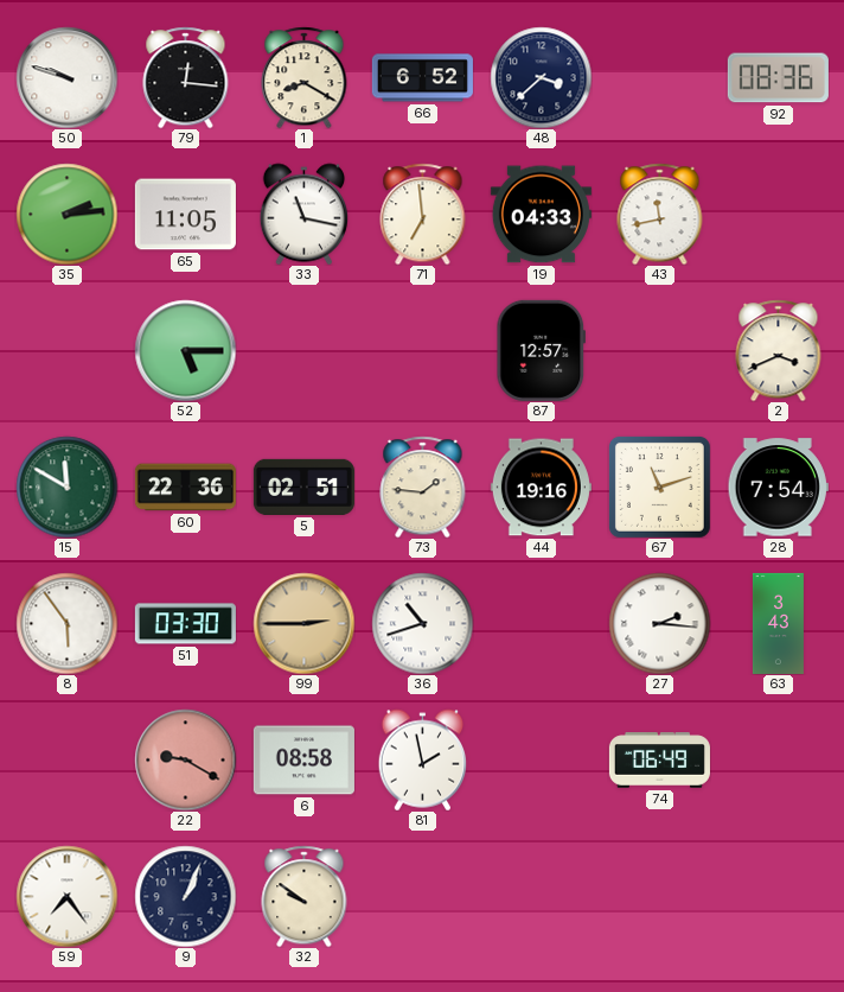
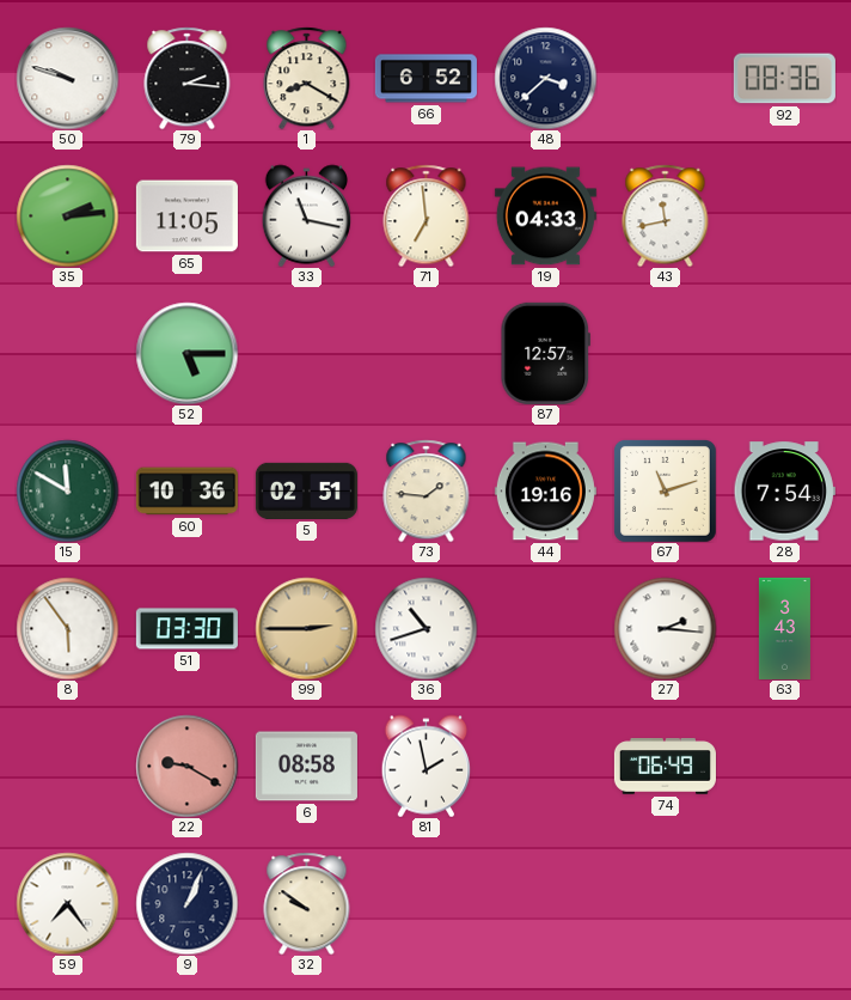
79: 12:16 -> 2:16 (188, 78)
2: 3:41 -> none (779, 350)
60: 22:36 -> 10:36 (186, 492)
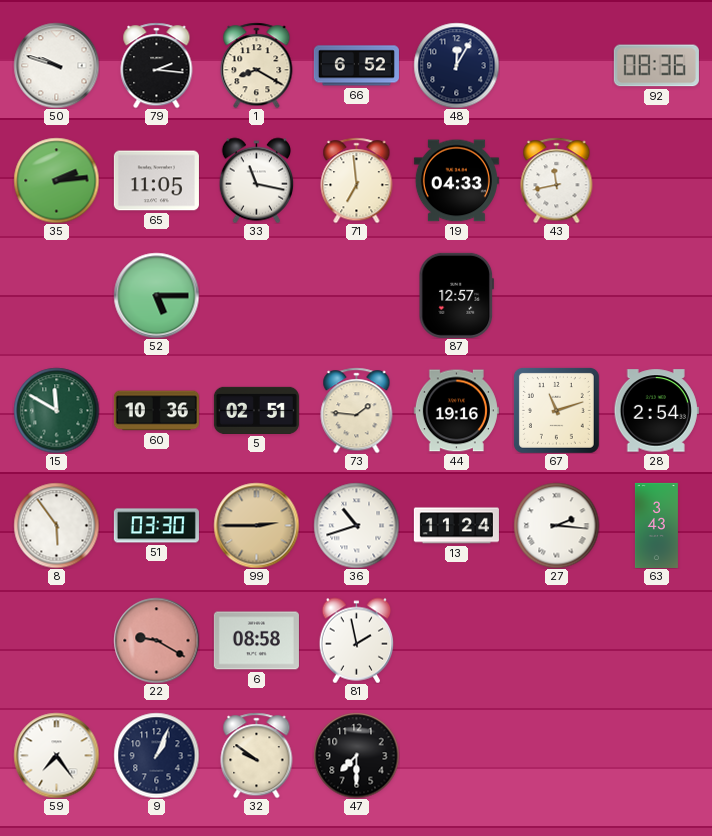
48: 3:38 -> 12:05 (456, 65)
28: 7:54 -> 2:54 (656, 411)
13: none -> 11:24 (456, 526)
74: 06:49 -> none (665, 767)
47: none -> 7:30 (356, 755)
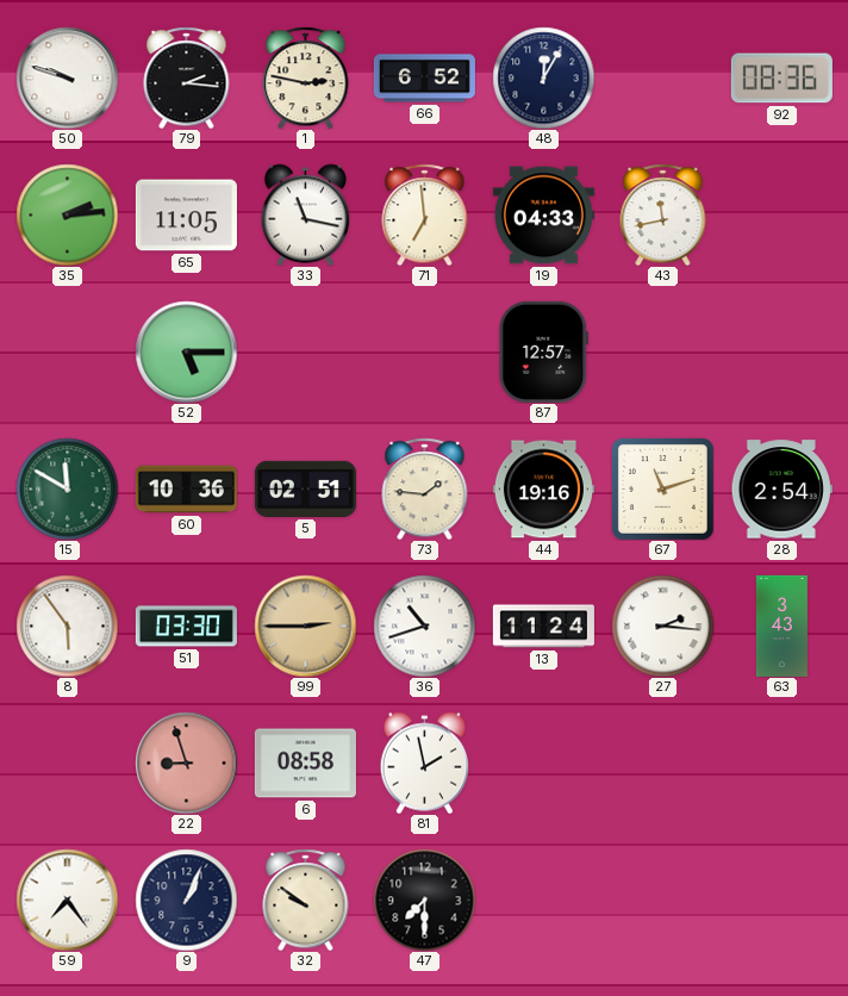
1: 8:20 -> 2:47 (306, 77)
22: 9:20 -> 8:57 (186, 762)
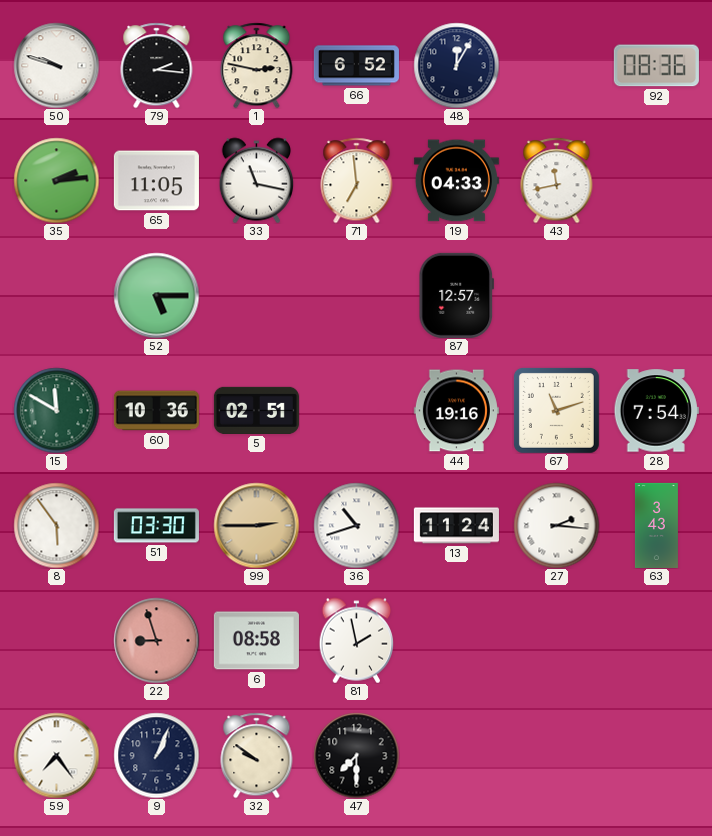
73: 1:46 -> none (425, 488)
28: 2:54 -> 7:54 (656, 411)
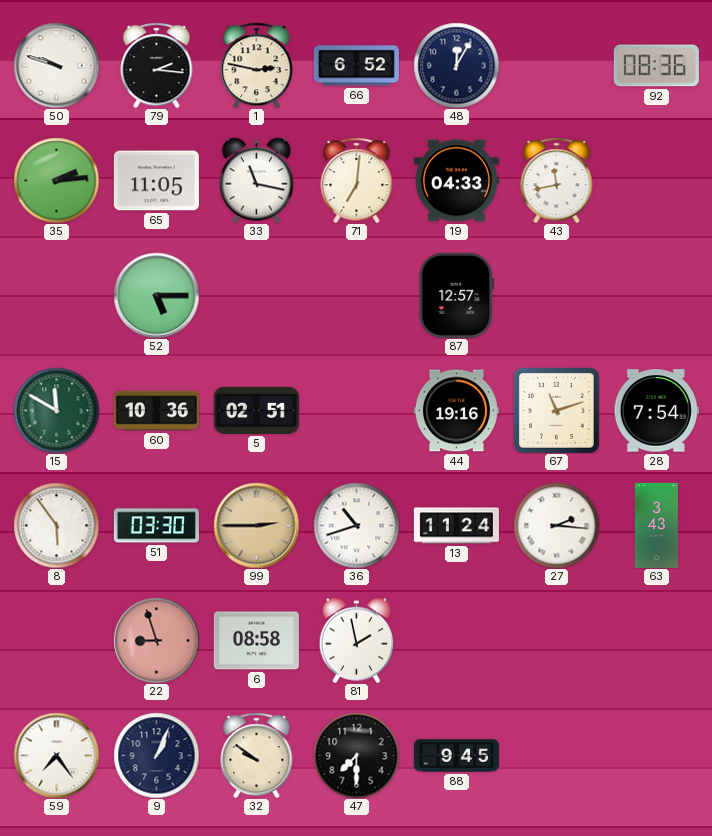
71: 6:59 -> 7:01 (357, 180)
88: none -> 9:45 (456, 756)
